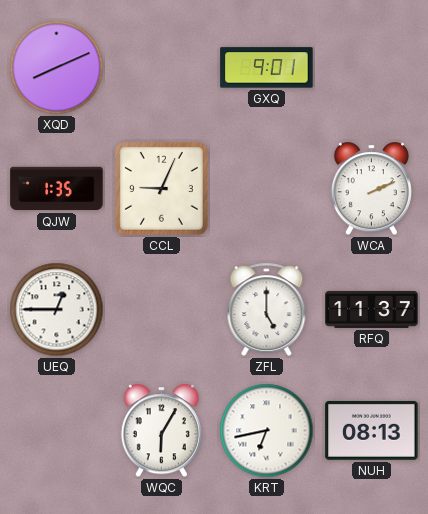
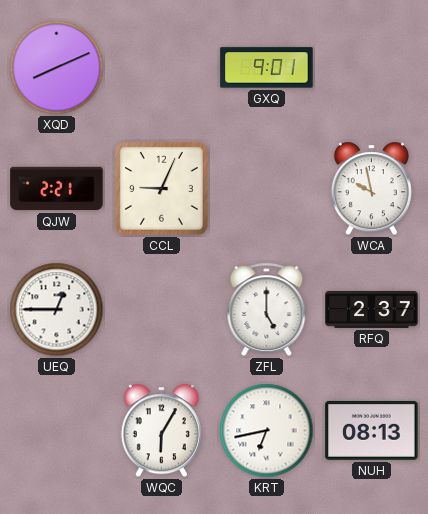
QJW: 1:35 -> 2:21 (57, 189)
WCA: 2:11 -> 9:58 (371, 189)
RFQ: 11:37 -> 2:37 (372, 309)
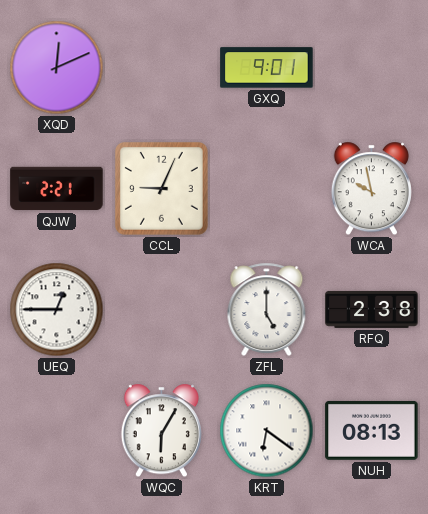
XQD: 8:11 -> 12:11 (57, 68)
RFQ: 2:37 -> 2:38 (372, 309)
KRT: 6:43 -> 6:21 (267, 431)
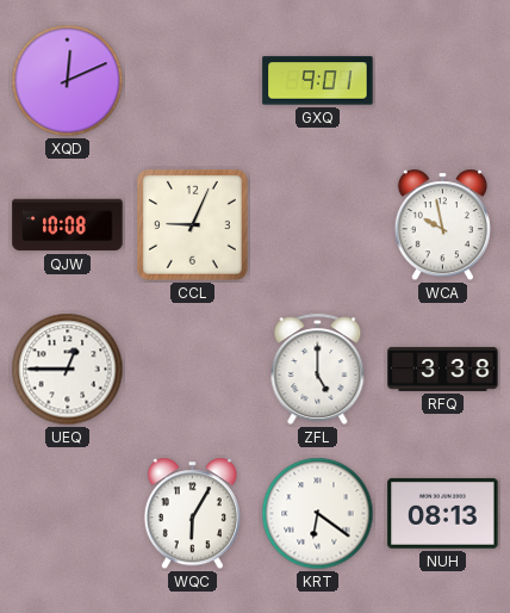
QJW: 2:21 -> 10:08 (68, 225)
RFQ: 2:38 -> 3:38 (443, 369)
